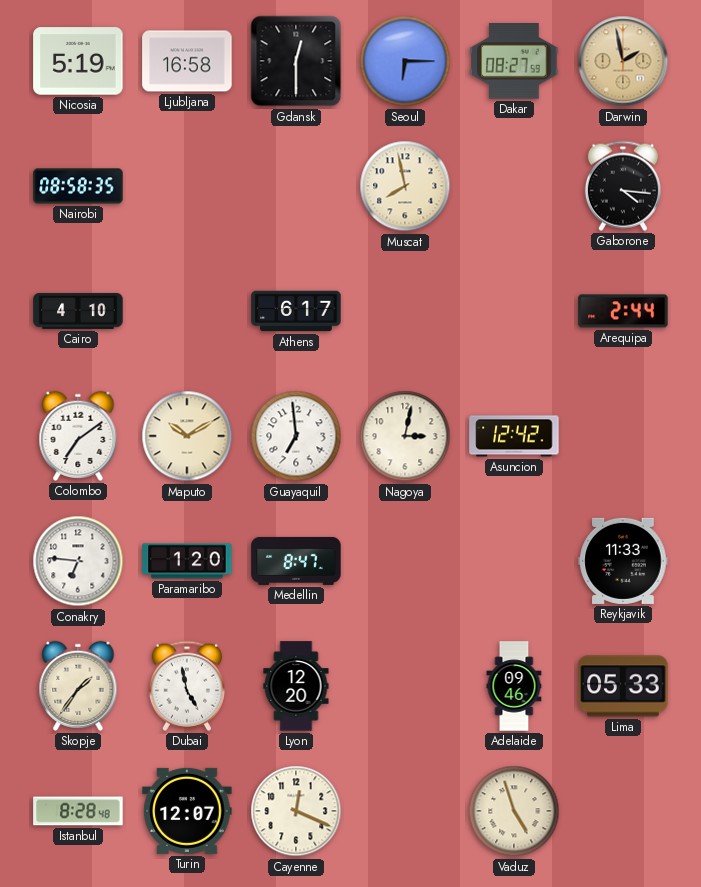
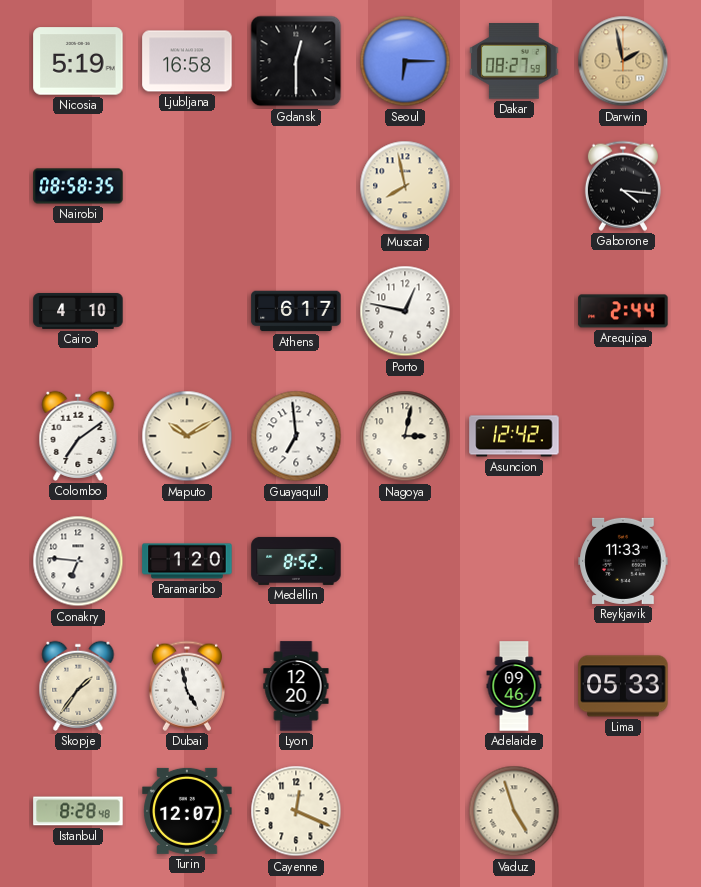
Porto: none -> 12:47 (405, 311)
Medellin: 8:47 -> 8:52 (296, 561)
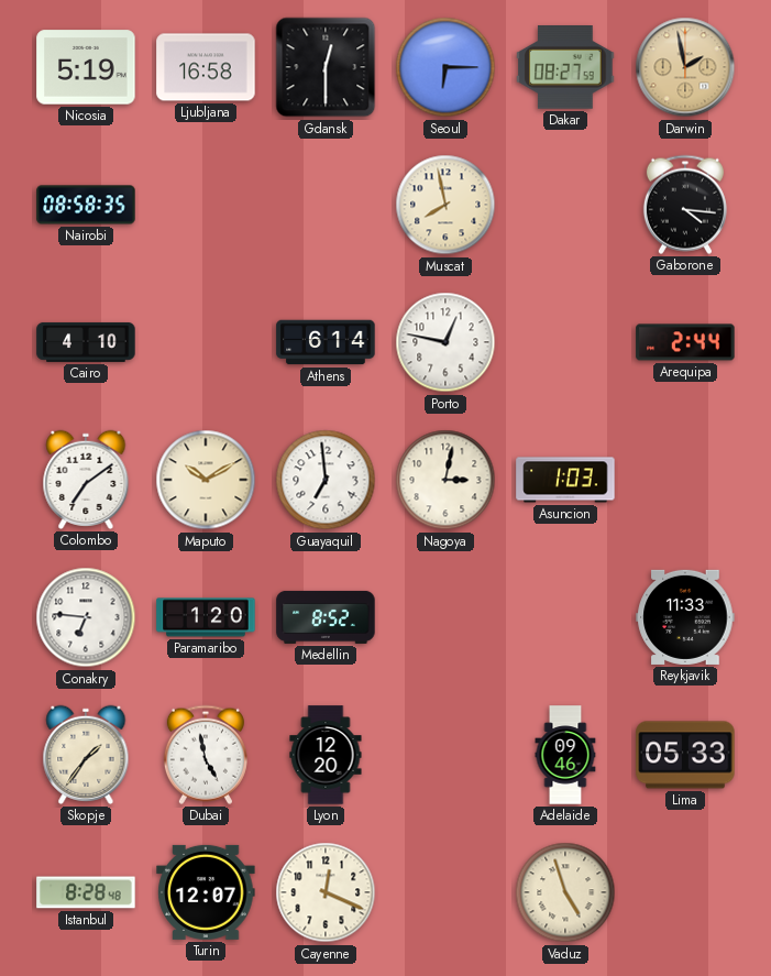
Athens: 6:17 -> 6:14 (326, 342)
Asuncion: 12:42 -> 1:03 (565, 480)
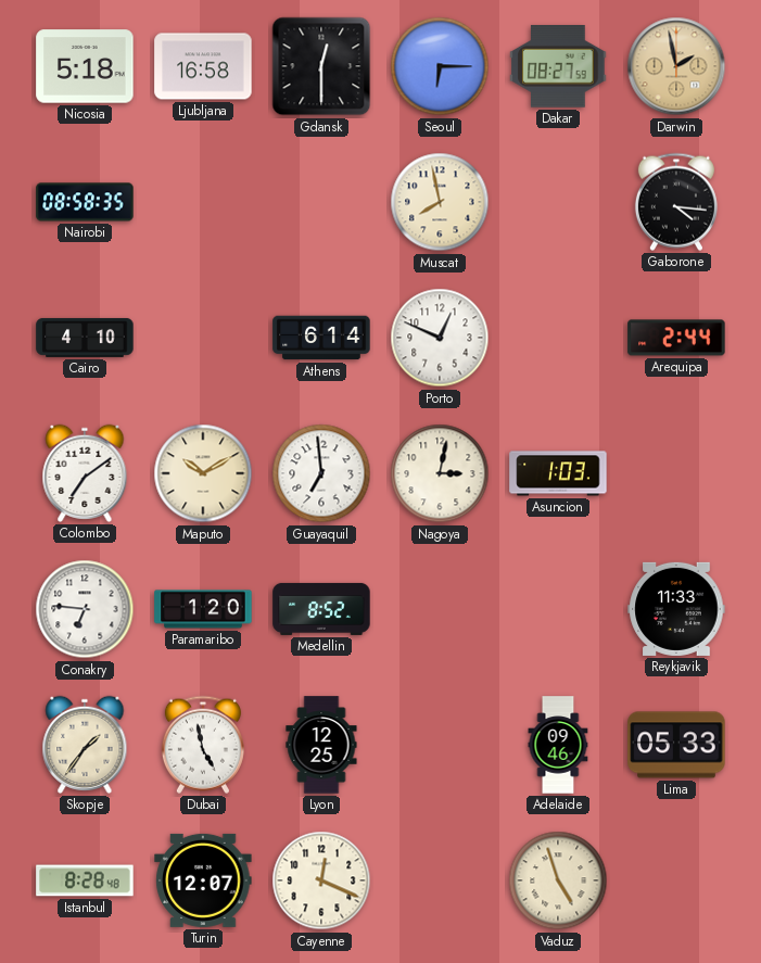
Nicosia: 5:19 -> 5:18 (85, 66)
Porto: 12:47 -> 12:49 (440, 338)
Lyon: 12:20 -> 12:25 (321, 745)
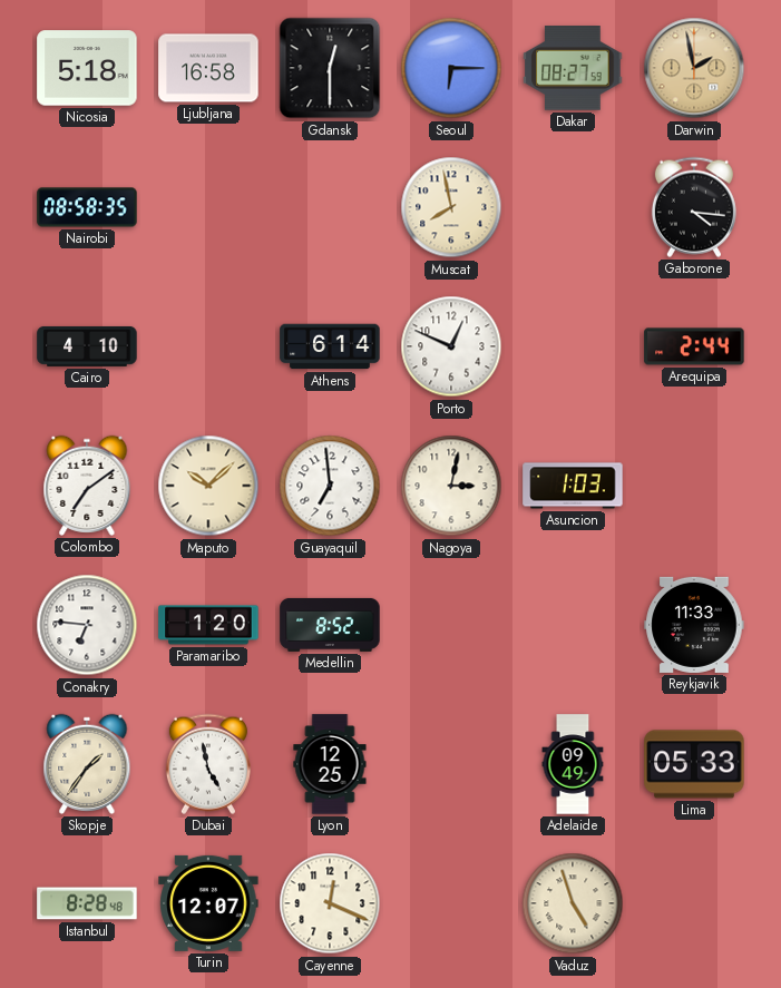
Maputo: 10:10 -> 10:08 (208, 486)
Adelaide: 09:46 -> 09:49 (573, 764)
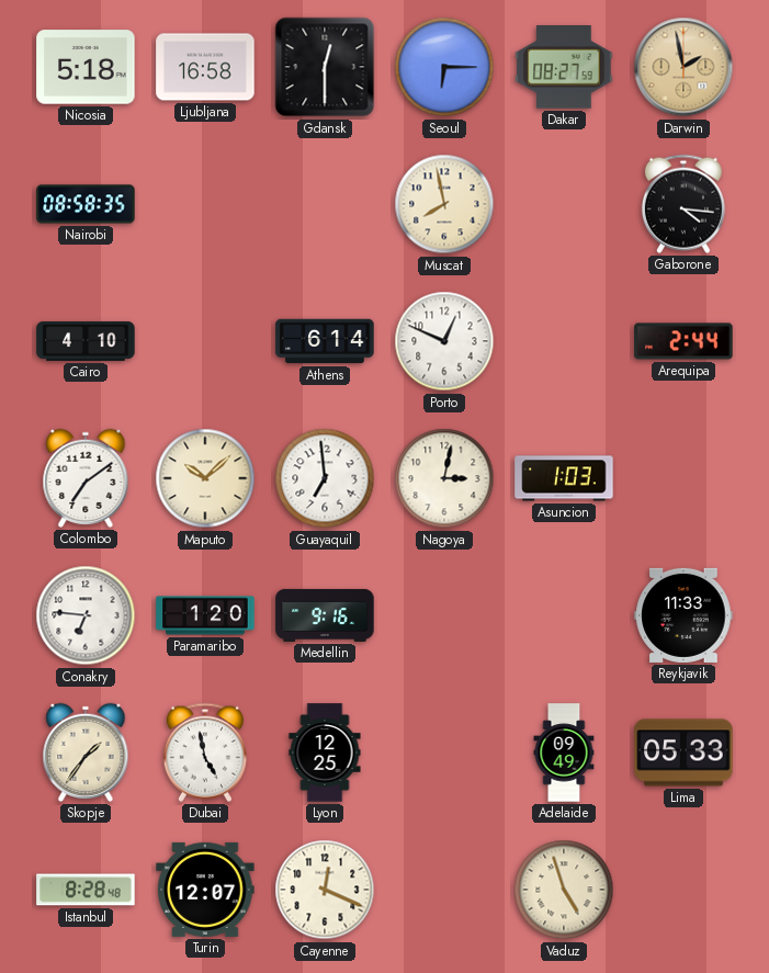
Medellin: 8:52 -> 9:16 (325, 615)
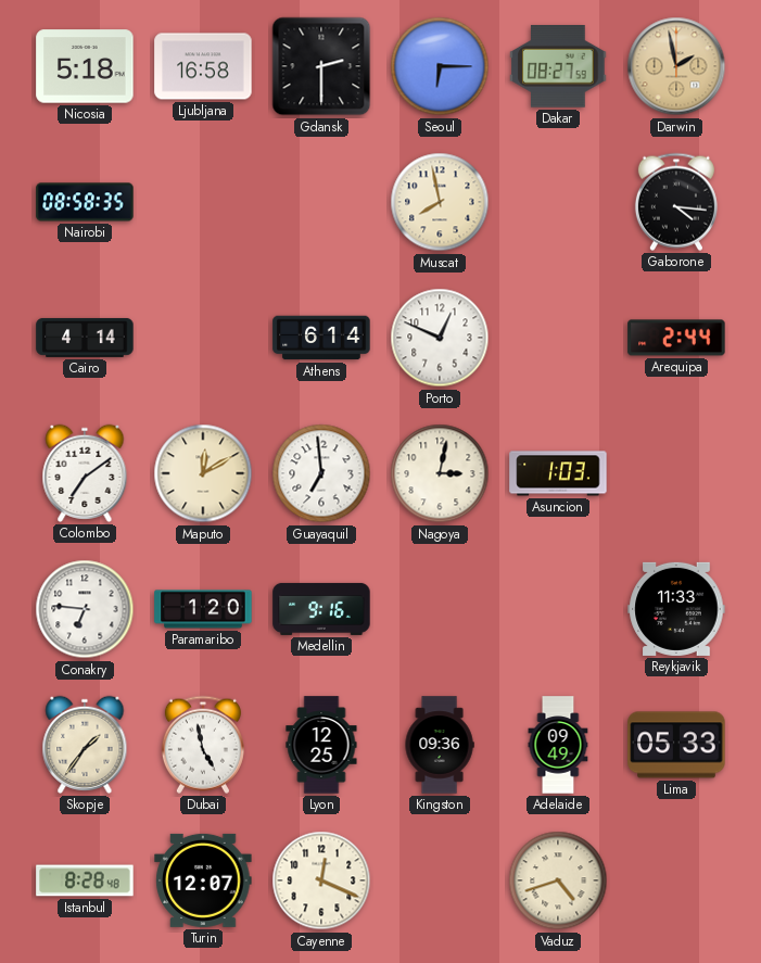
Gdansk: 12:30 -> 2:30 (321, 66)
Cairo: 4:10 -> 4:14 (85, 338)
Maputo: 10:08 -> 12:10 (203, 473)
Kingston: none -> 09:36 (440, 745)
Vaduz: 4:57 -> 4:42 (558, 880)
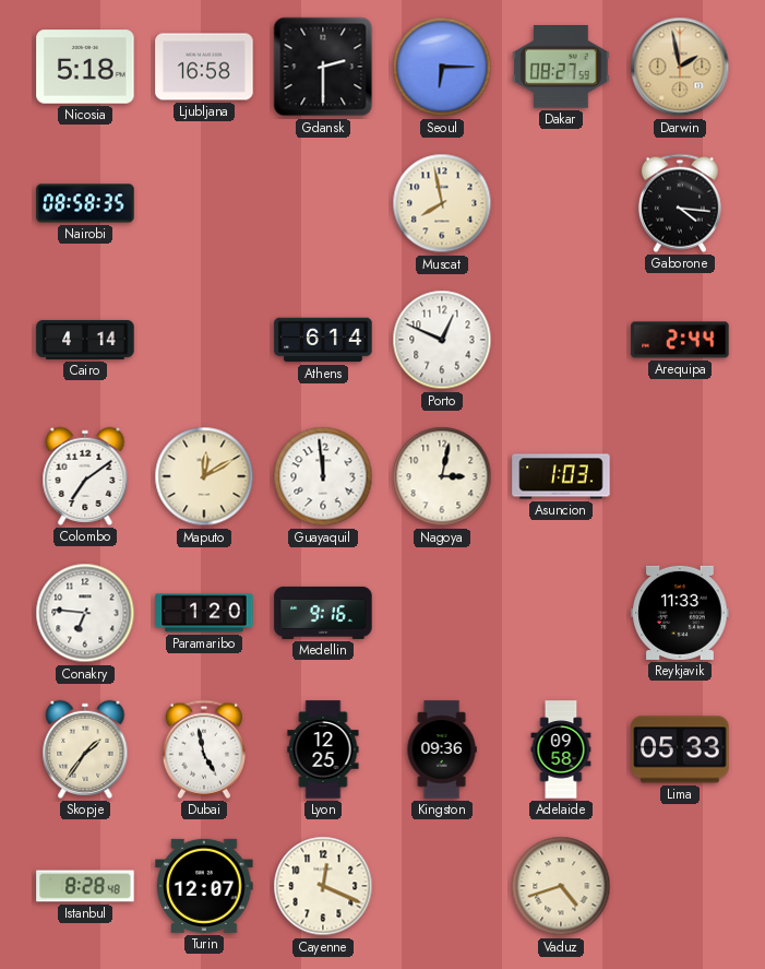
Guayaquil: 6:59 -> 11:59 (323, 476)
Adelaide: 09:49 -> 09:58 (561, 749)
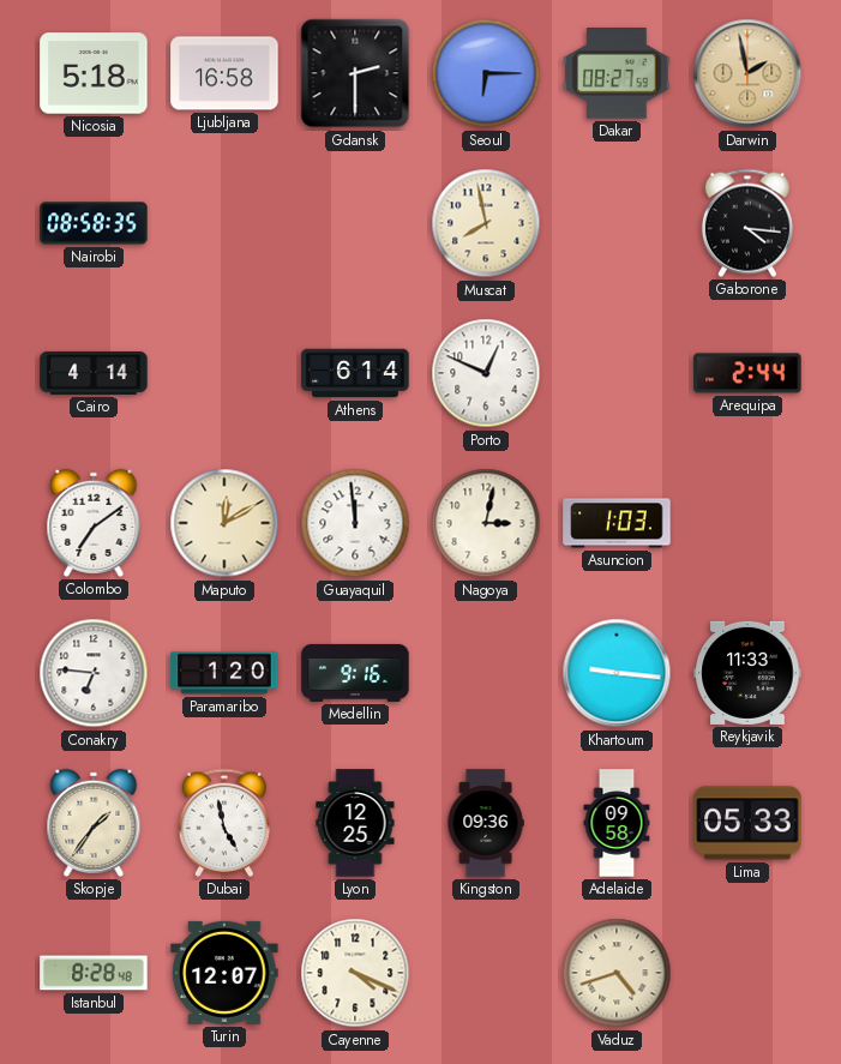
Khartoum: none -> 9:16 (617, 673)
Cayenne: 12:19 -> 4:19 (355, 973)
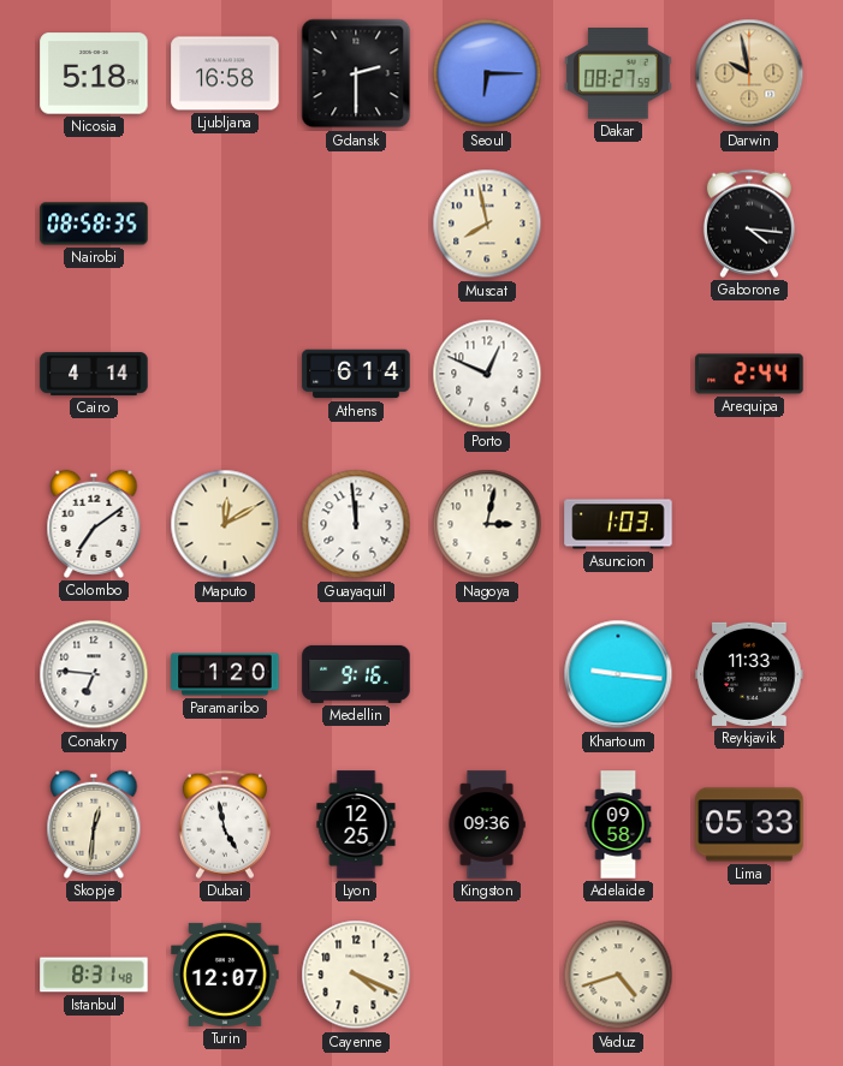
Darwin: 1:58 -> 9:58 (749, 73)
Skopje: 1:36 -> 12:31 (94, 824)
Istanbul: 8:28 -> 8:31 (94, 975)
